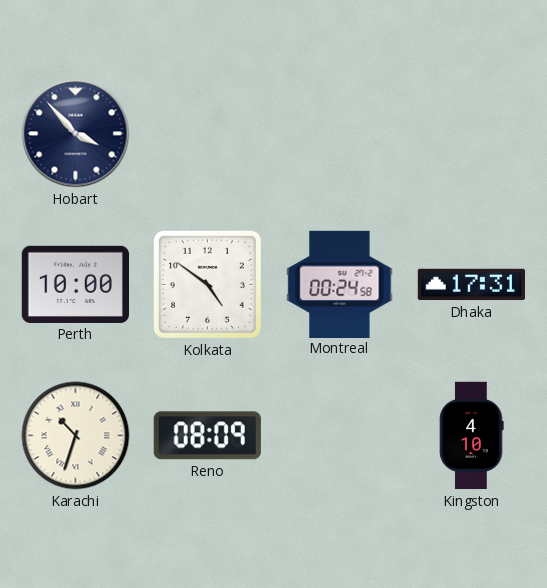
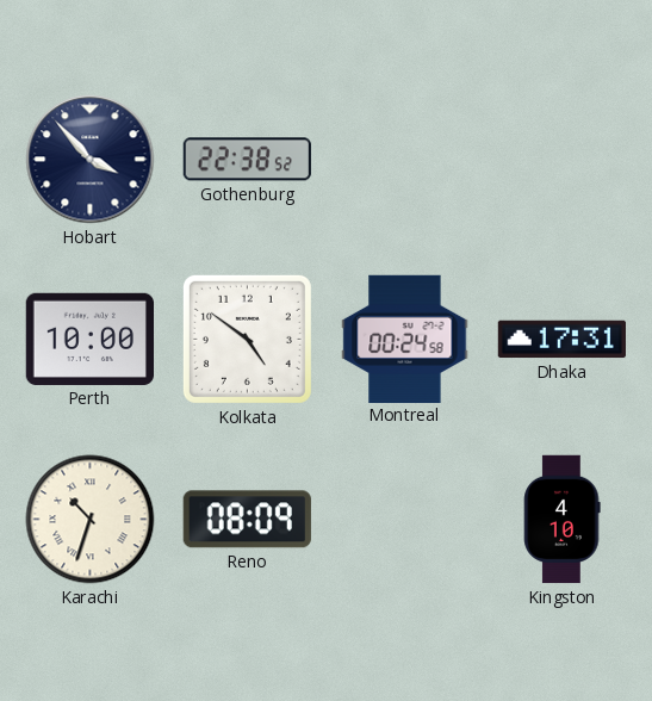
Gothenburg: none -> 22:38 (247, 160)
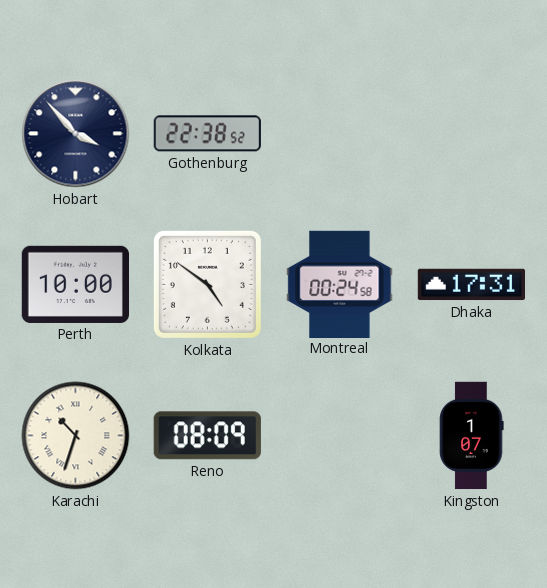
Kingston: 4:10 -> 1:07 (472, 436)
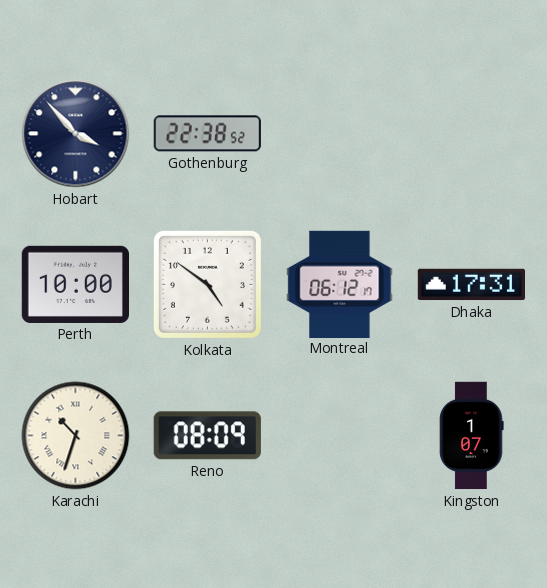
Montreal: 00:24 -> 06:12 (340, 284)
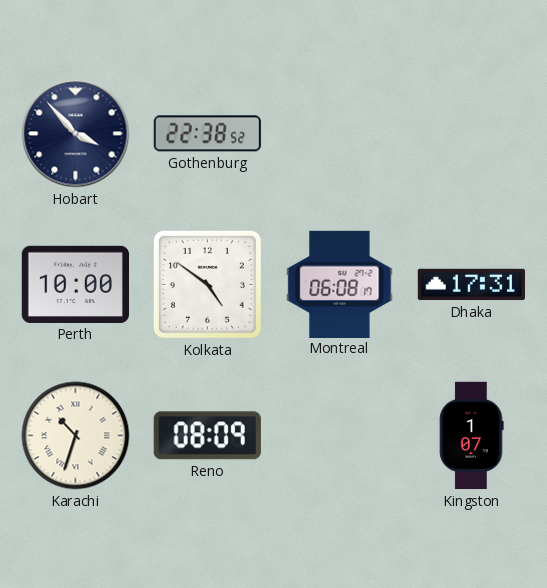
Montreal: 06:12 -> 06:08 (340, 284)
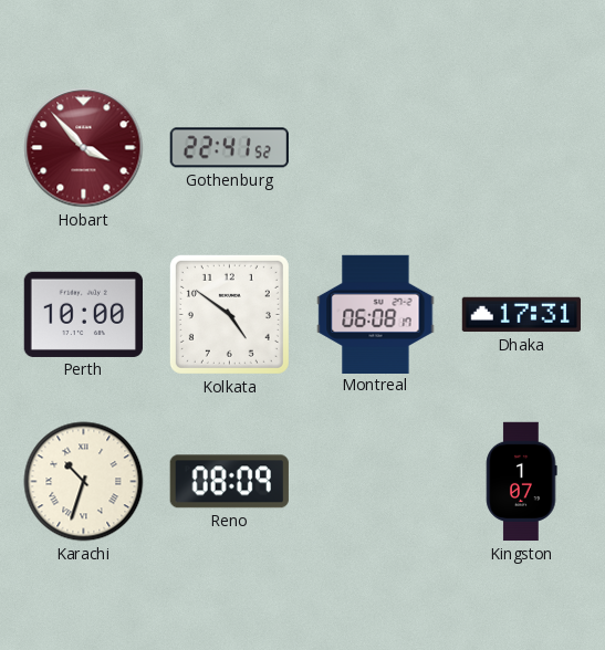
Hobart dial: navy -> burgundy (84, 148)
Gothenburg: 22:38 -> 22:41 (229, 148)
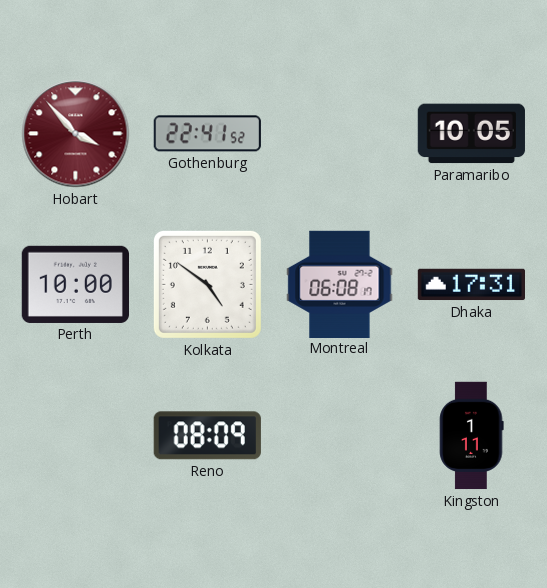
Paramaribo: none -> 10:05 (471, 134)
Karachi: 10:33 -> none (84, 482)
Kingston: 1:07 -> 1:11 (472, 436)
